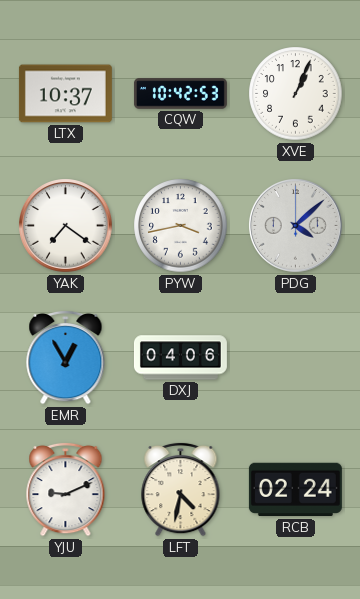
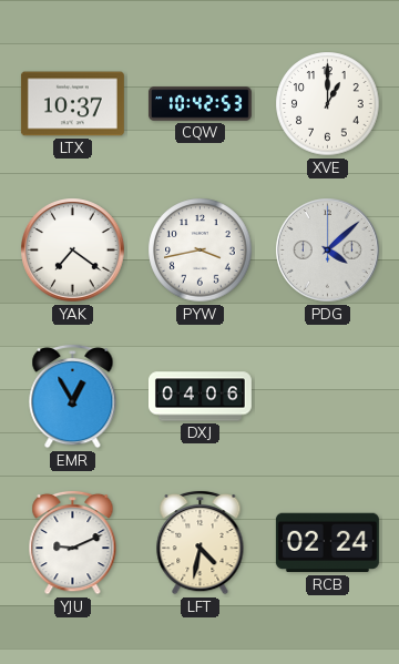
XVE: 1:04 -> 1:00 (328, 104)
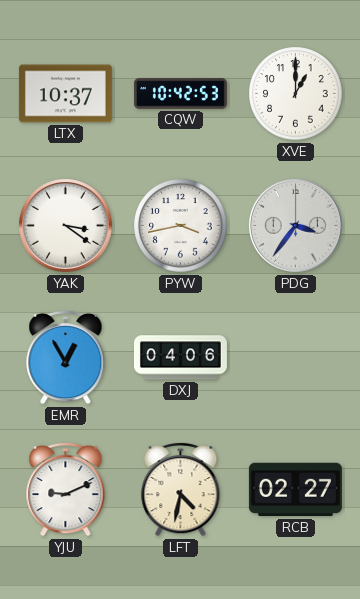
YAK: 7:21 -> 3:21 (66, 226)
PDG: 4:08 -> 3:36 (296, 226)
RCB: 02:24 -> 02:27 (295, 490)
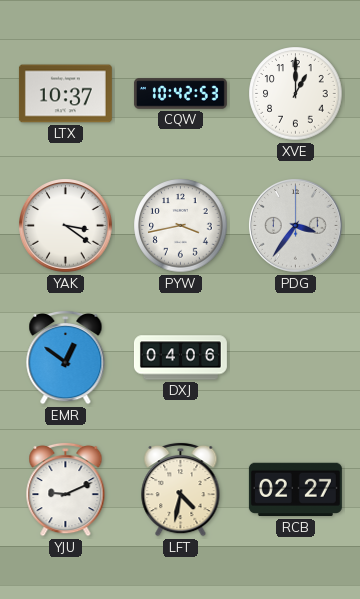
EMR: 12:55 -> 12:51 (66, 357)
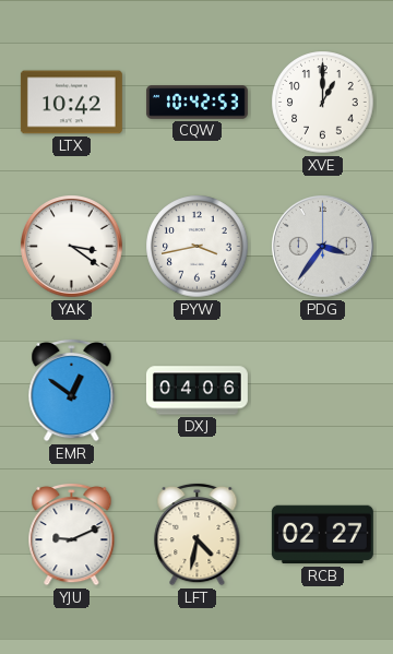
LTX: 10:37 -> 10:42 (71, 103)
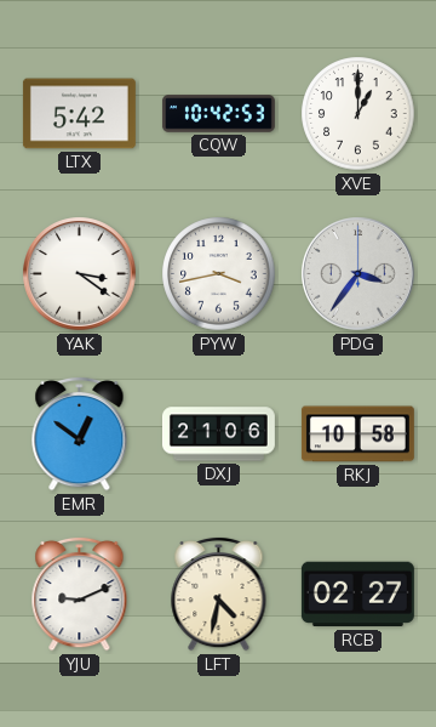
LTX: 10:42 -> 5:42 (79, 114)
DXJ: 04:06 -> 21:06 (218, 435)
RKJ: none -> 10:58 (357, 435)
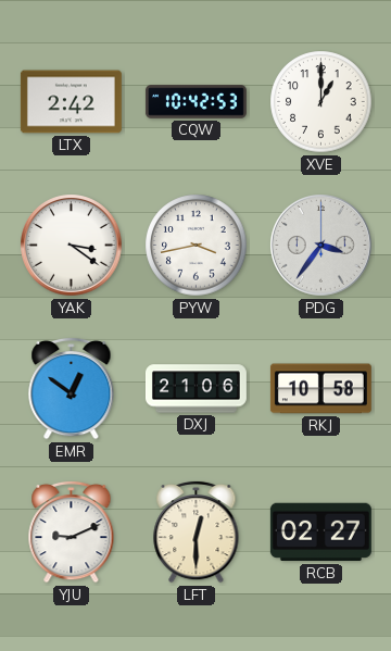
LTX: 5:42 -> 2:42 (71, 102)
LFT: 4:32 -> 12:30 (197, 531)
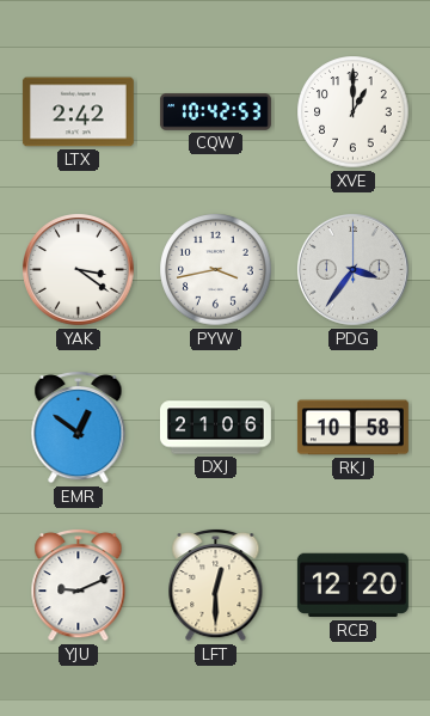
RCB: 02:27 -> 12:20 (352, 586)
